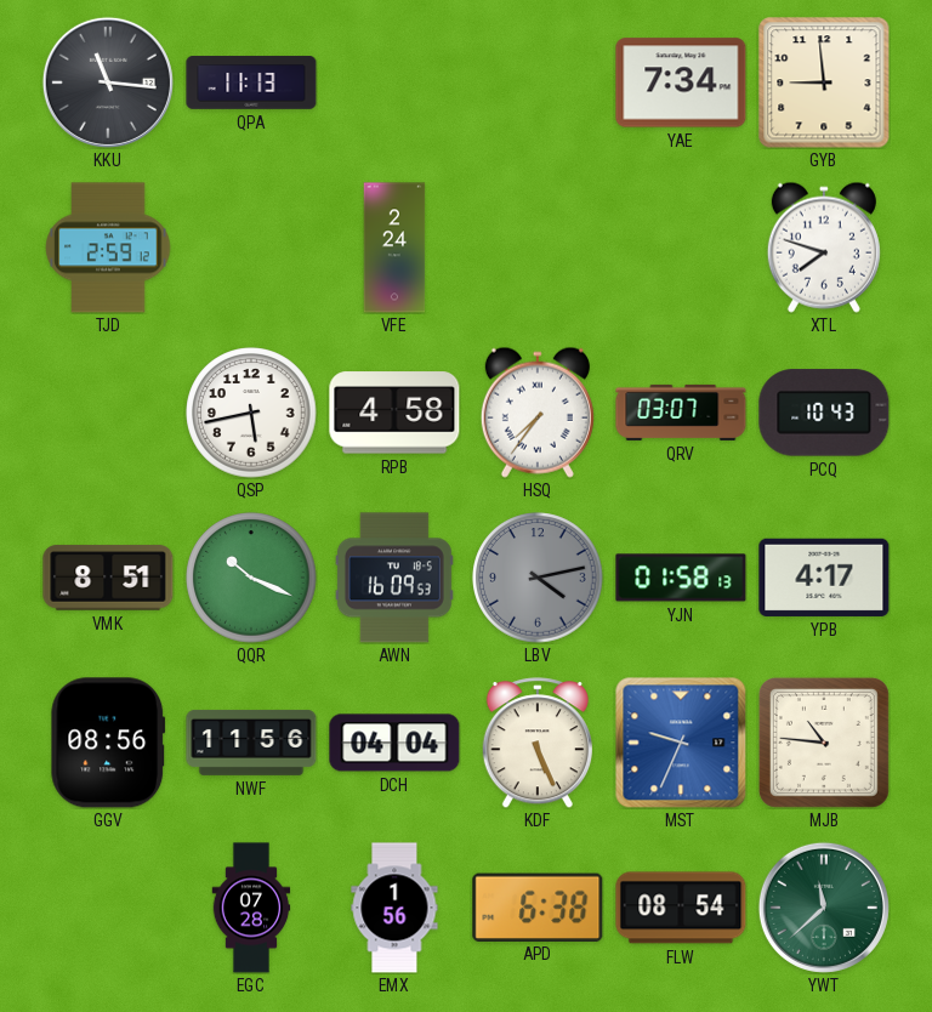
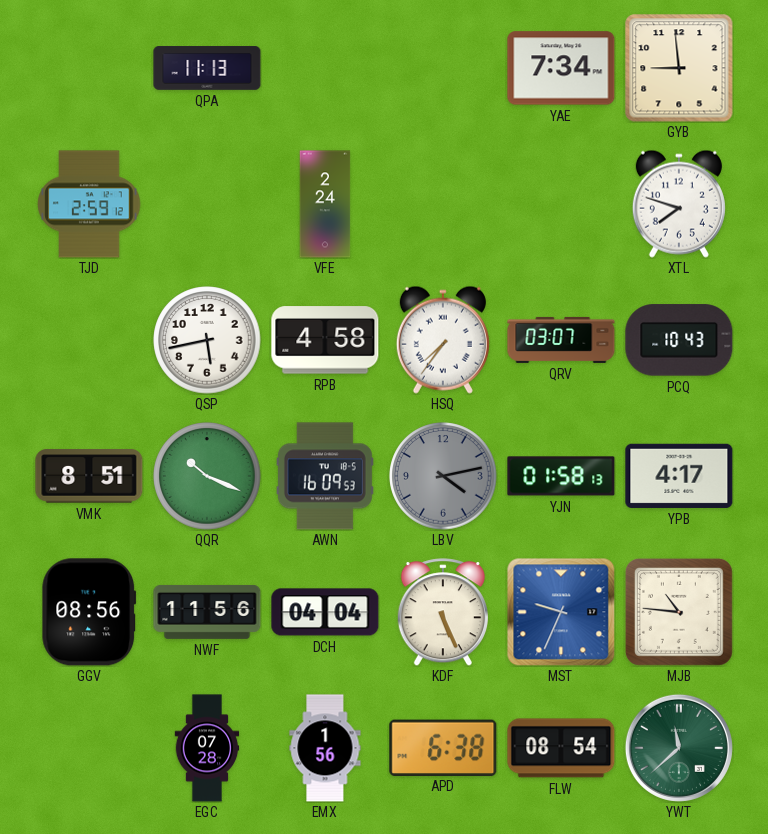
KKU: 11:16 -> none (108, 83)
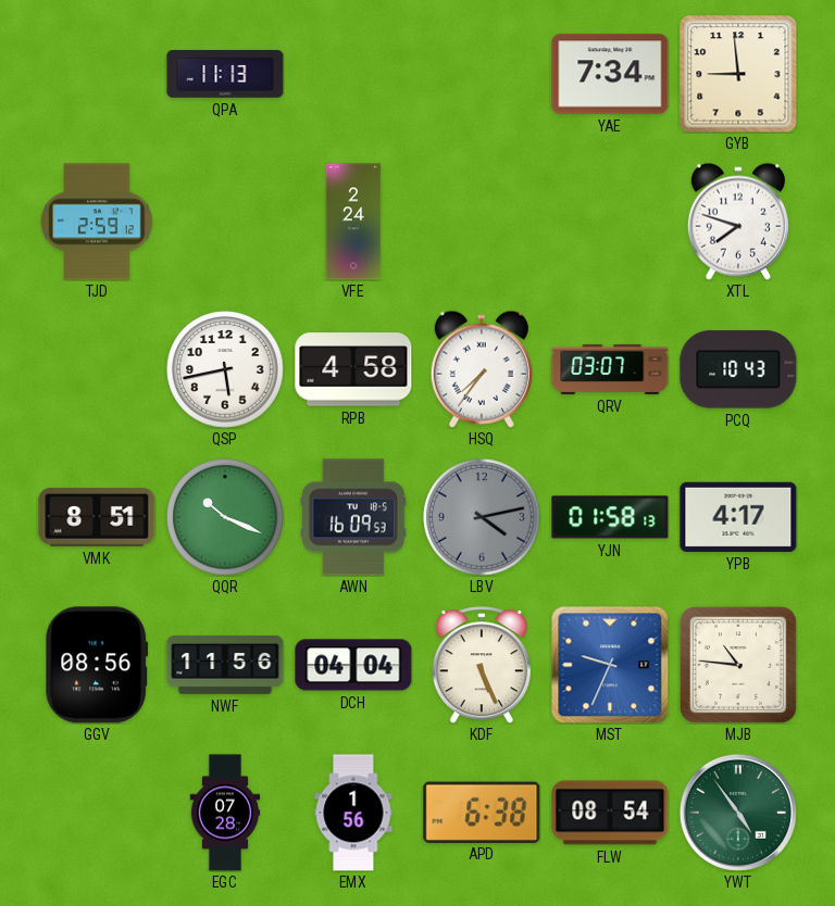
YWT: 11:38 -> 4:54 (738, 813)
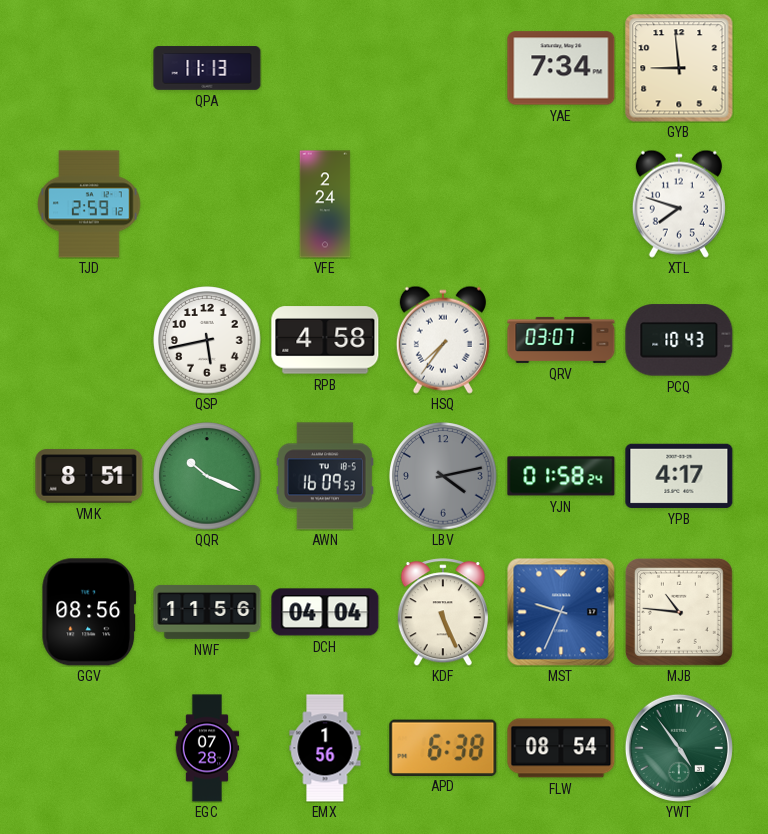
YJN: 01:58:13 -> 01:58:24 (561, 476)
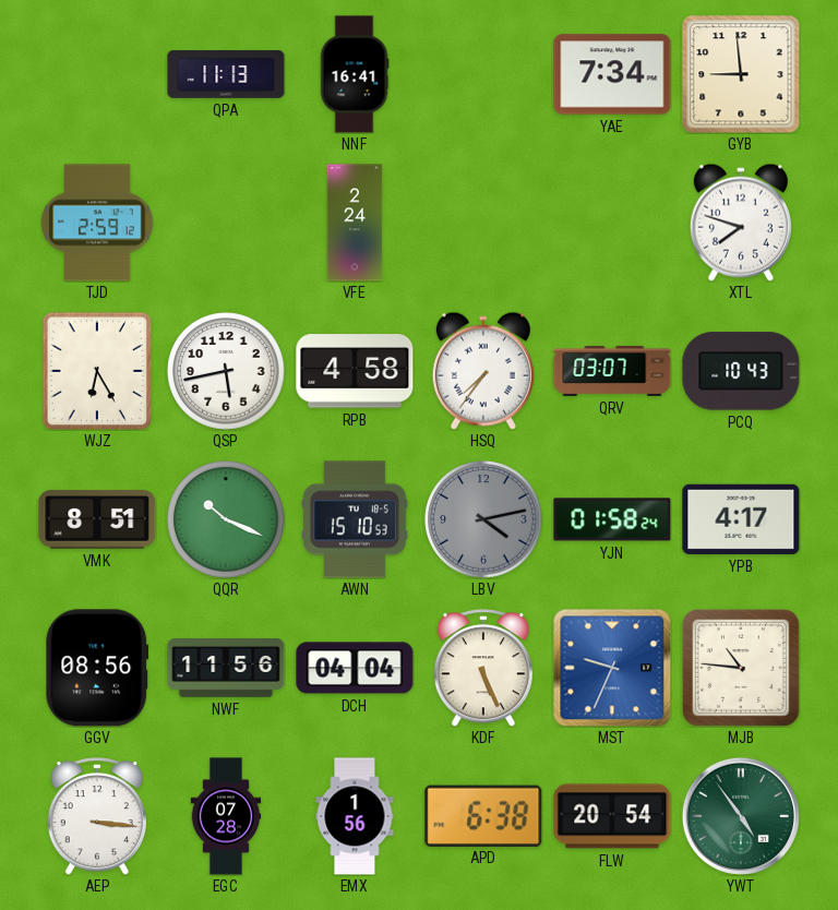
NNF: none -> 16:41 (355, 74)
WJZ: none -> 6:25 (96, 371)
AWN: 16:09 -> 15:10 (355, 519)
AEP: none -> 3:16 (97, 816)
FLW: 08:54 -> 20:54 (612, 816)
